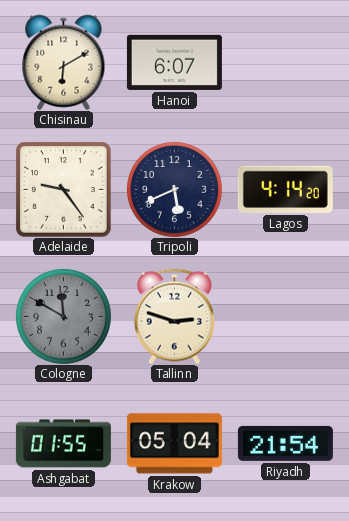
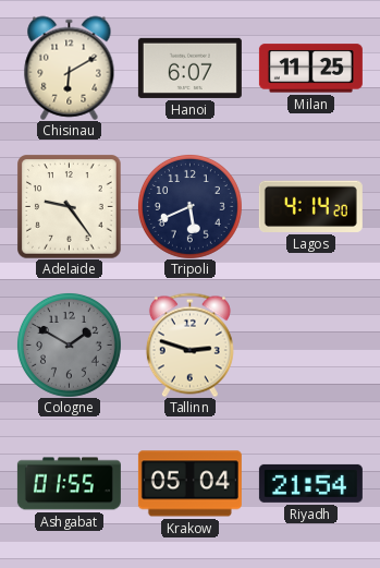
Milan: none -> 11:25 (310, 69)
Cologne: 11:50 -> 1:50 (69, 345)
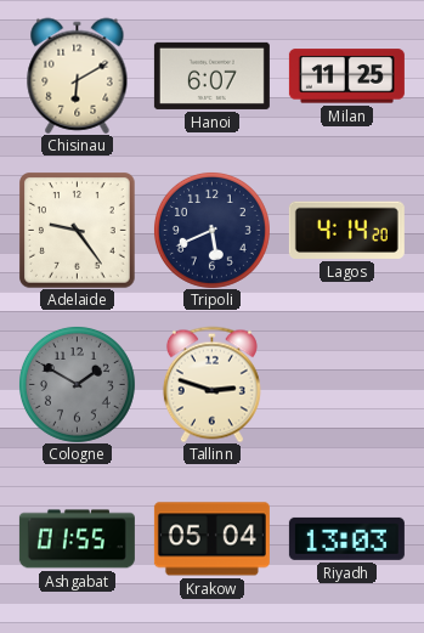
Riyadh: 21:54 -> 13:03 (346, 538)
